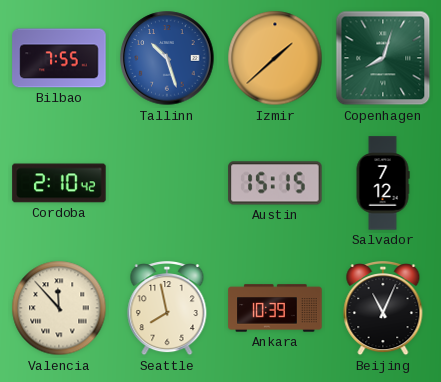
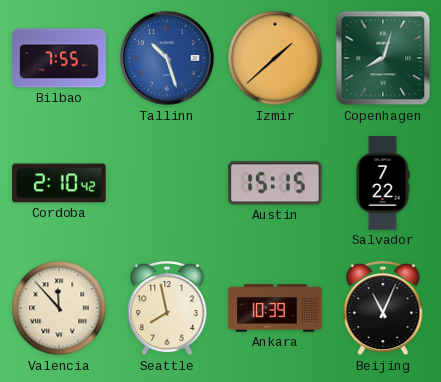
Salvador: 7:12 -> 7:22 (383, 183)
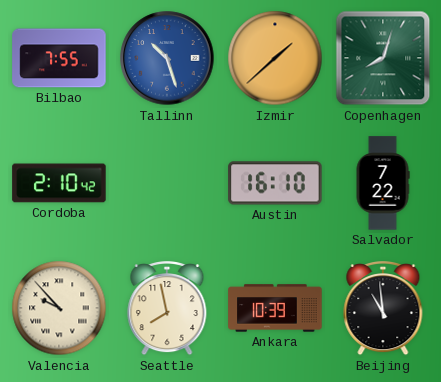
Austin: 15:15 -> 16:10 (275, 183)
Valencia: 11:53 -> 9:53 (59, 308)
Beijing: 11:04 -> 10:59 (383, 309)
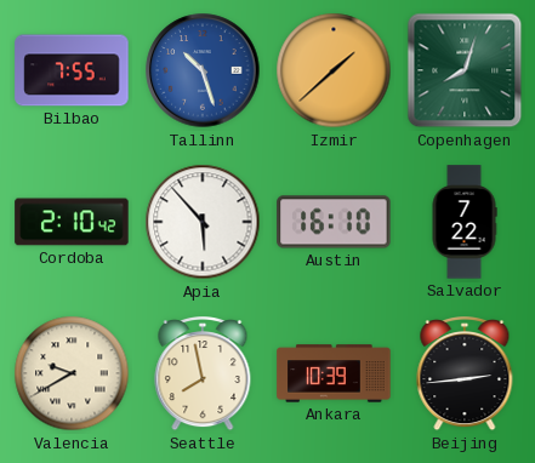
Apia: none -> 5:53 (203, 222)
Valencia: 9:53 -> 9:40 (72, 373)
Beijing: 10:59 -> 2:44 (465, 375)
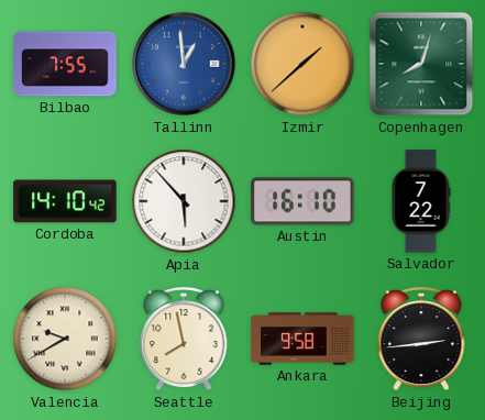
Tallinn: 10:27 -> 12:59 (184, 64)
Cordoba: 2:10 -> 14:10 (65, 201)
Ankara: 10:39 -> 9:58 (302, 339)
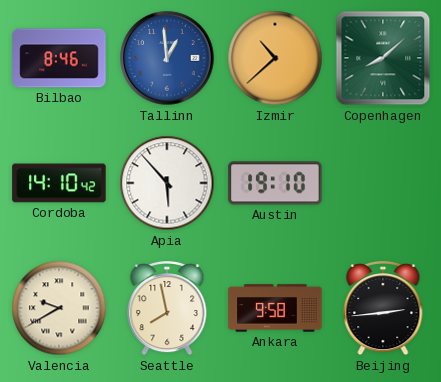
Bilbao: 7:55 -> 8:46 (59, 58)
Izmir: 1:38 -> 10:38 (275, 58)
Copenhagen: 8:03 -> 8:08 (383, 58)
Austin: 16:10 -> 19:10 (275, 183)
Salvador: 7:22 -> none (421, 201)
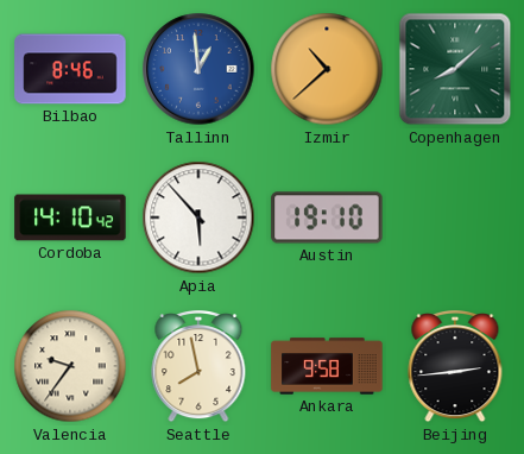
Valencia: 9:40 -> 9:36 (70, 366)
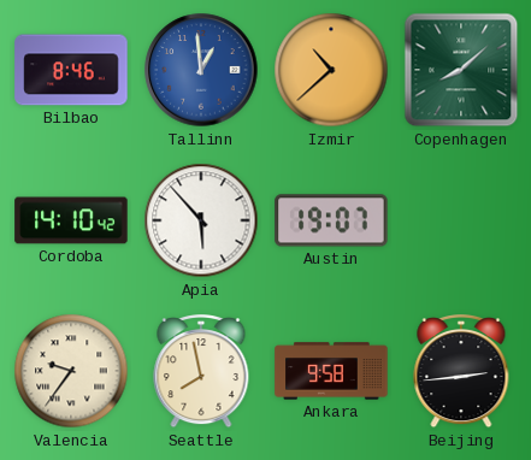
Austin: 19:10 -> 19:07 (331, 220)
